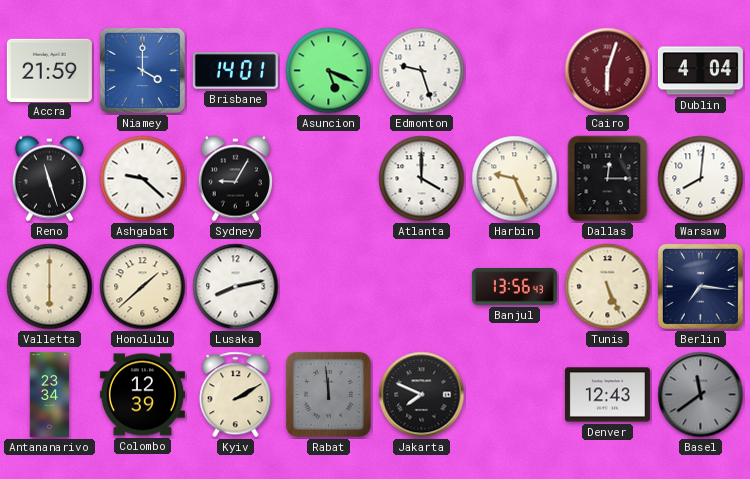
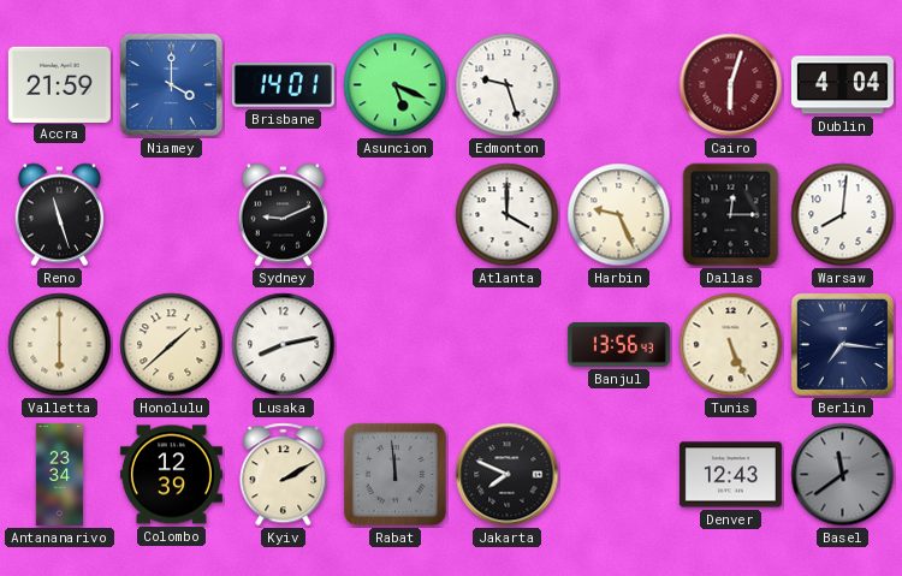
Ashgabat: 9:22 -> none (143, 179)
Sydney: 9:05 -> 9:11 (283, 215)
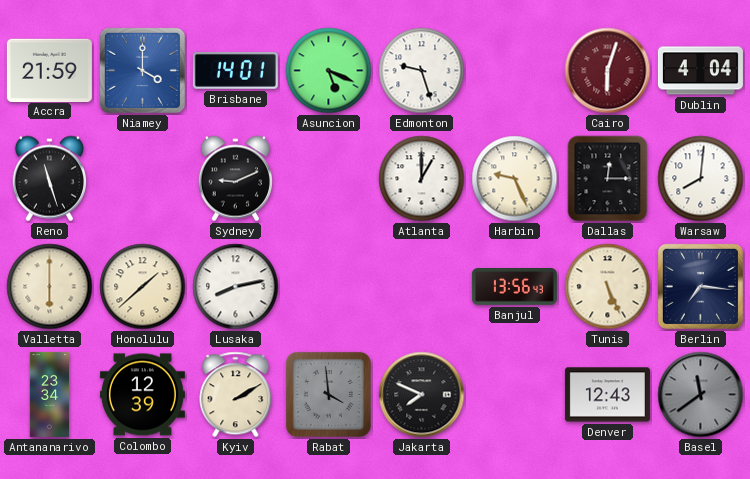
Atlanta: 4:00 -> 1:00 (422, 179)
Rabat: 11:59 -> 3:59 (328, 394)
